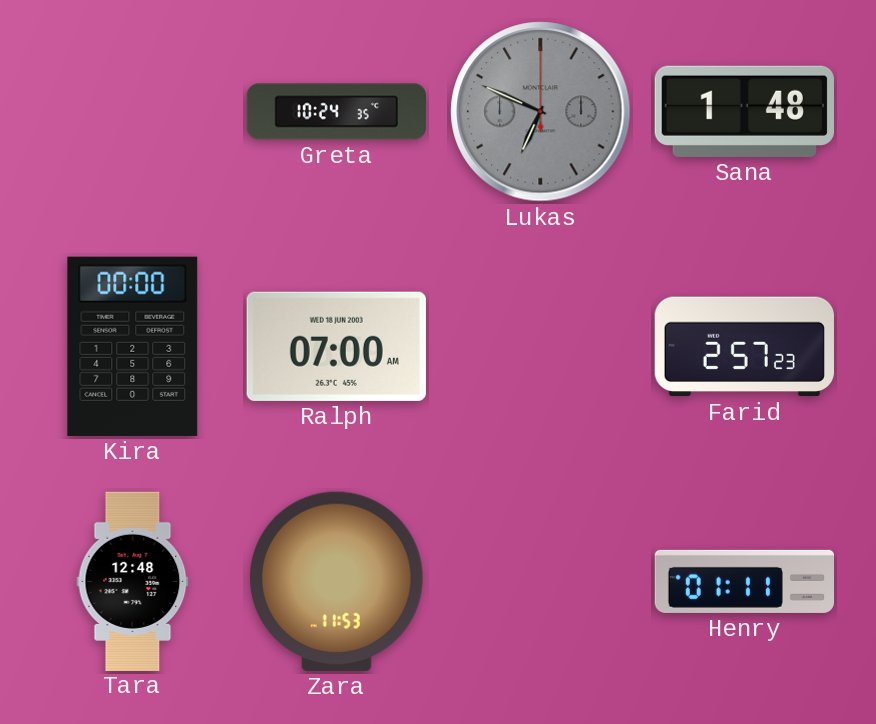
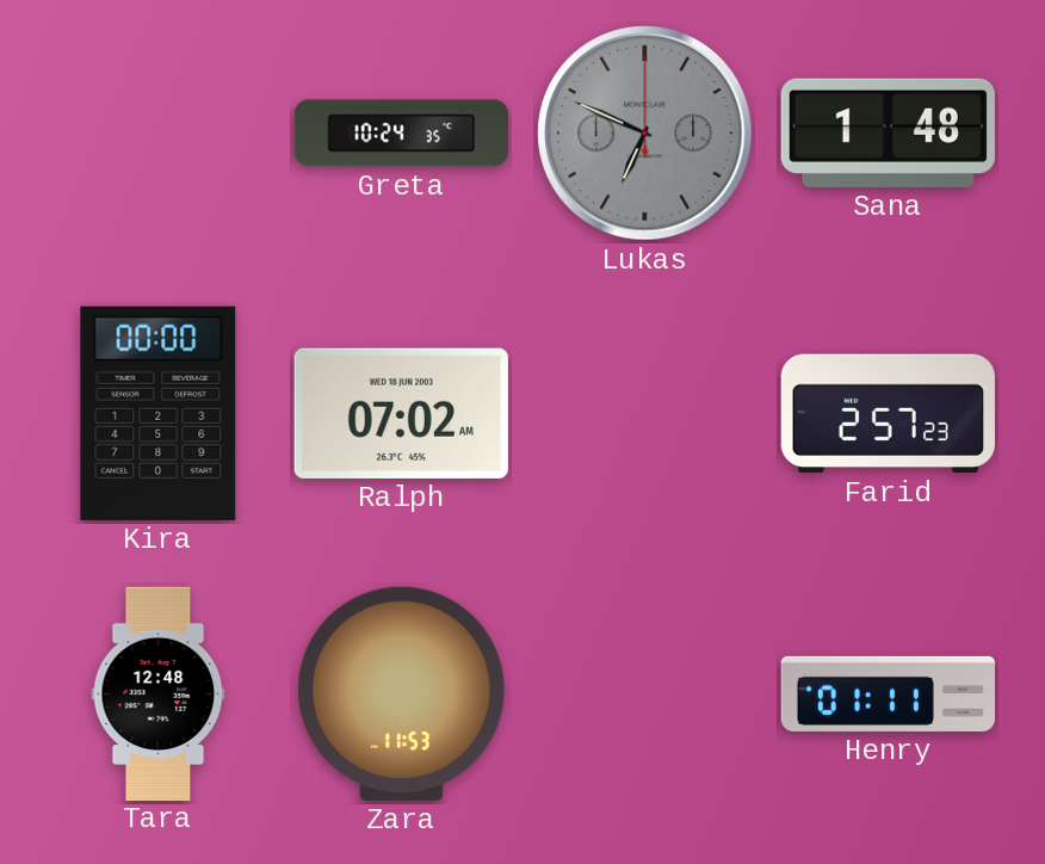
Ralph: 07:00 -> 07:02 (401, 413)
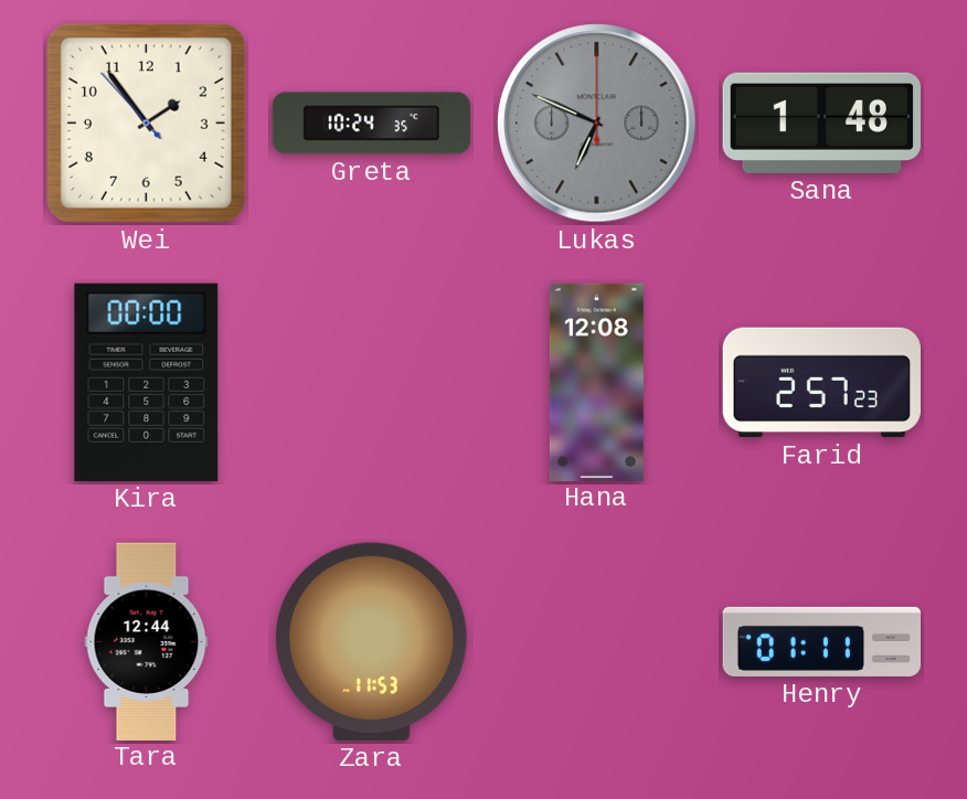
Wei: none -> 1:53 (146, 122)
Ralph: 07:02 -> none (401, 413)
Hana: none -> 12:08 (596, 382)
Tara: 12:48 -> 12:44 (147, 641)
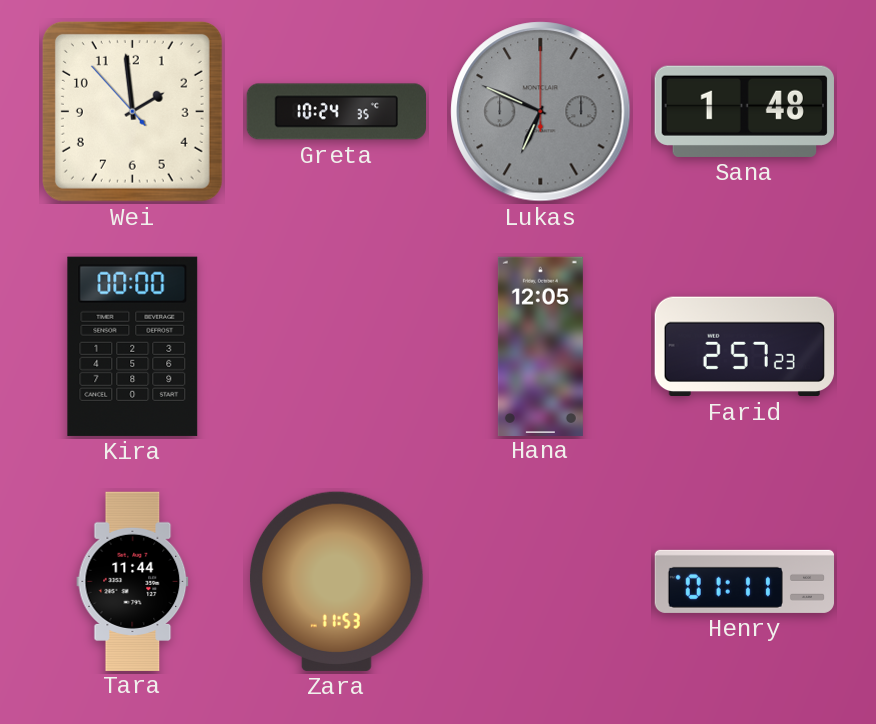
Wei: 1:53 -> 1:58 (132, 111)
Hana: 12:08 -> 12:05 (540, 346)
Tara: 12:44 -> 11:44 (133, 581)
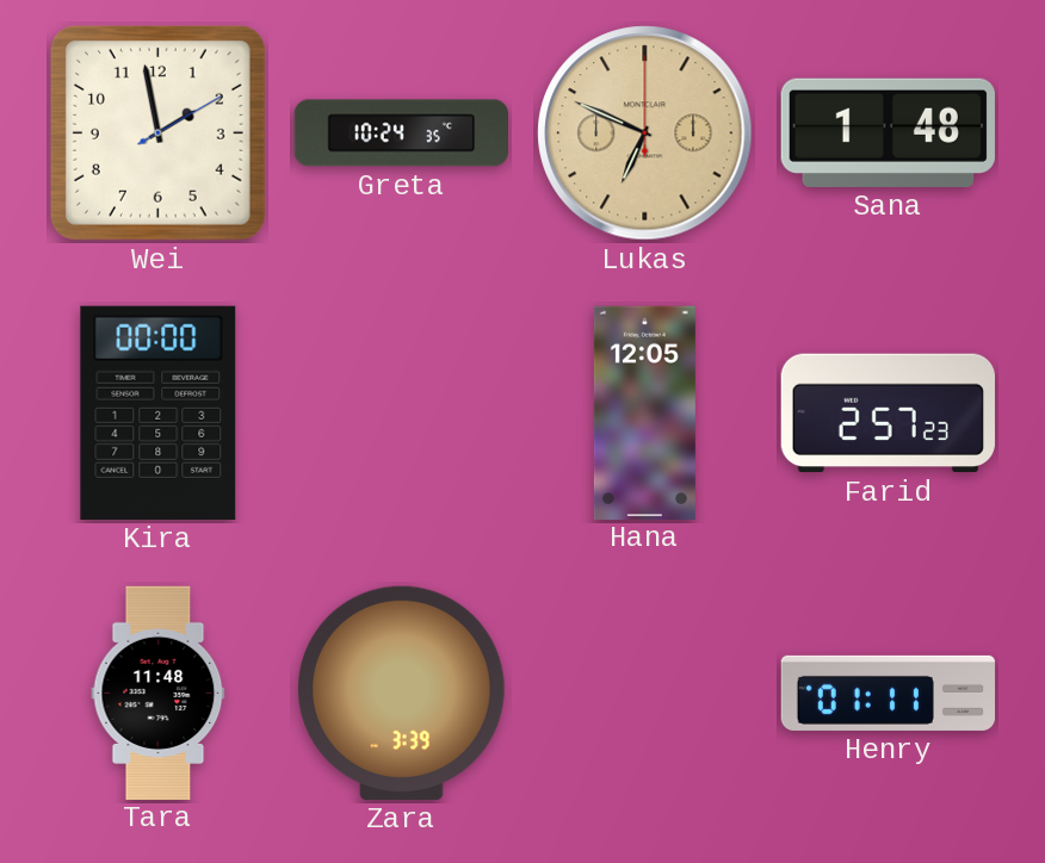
Wei: 1:58:53 -> 1:58:10 (157, 132)
Lukas dial: grey -> champagne (645, 134)
Tara: 11:44 -> 11:48 (159, 693)
Zara: 11:53 -> 3:39 (402, 693)
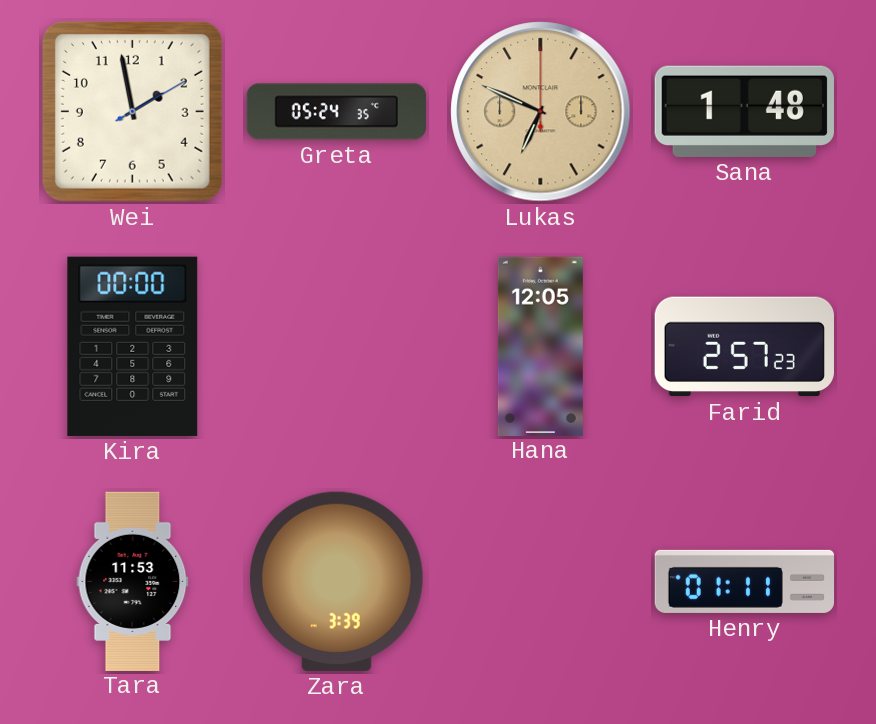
Greta: 10:24 -> 05:24 (336, 112)
Tara: 11:48 -> 11:53 (133, 581)
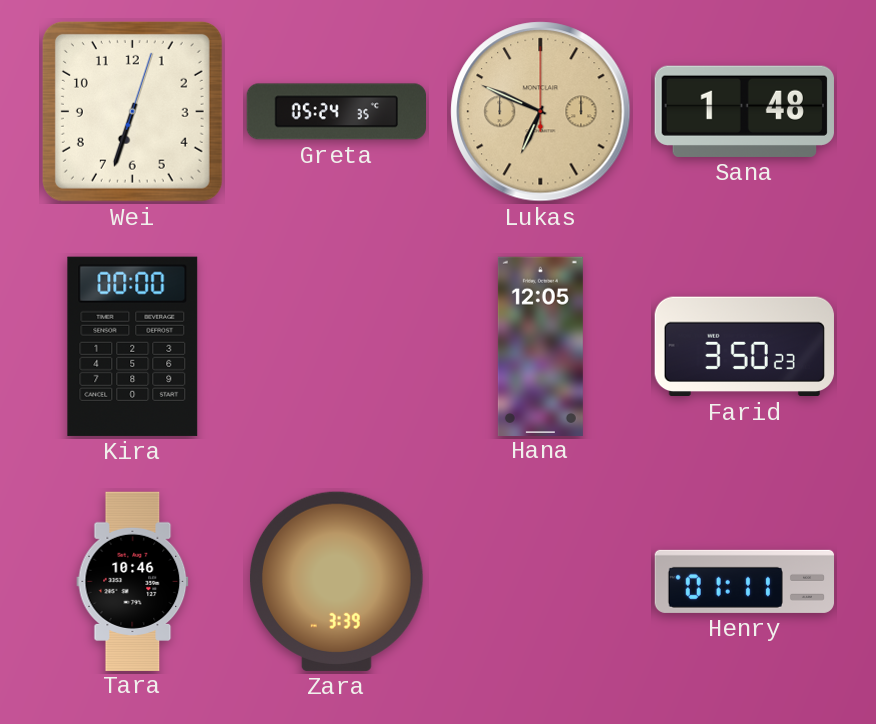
Wei: 1:58 -> 6:33 (132, 111)
Farid: 2:57 -> 3:50 (744, 347)
Tara: 11:53 -> 10:46 (133, 581)
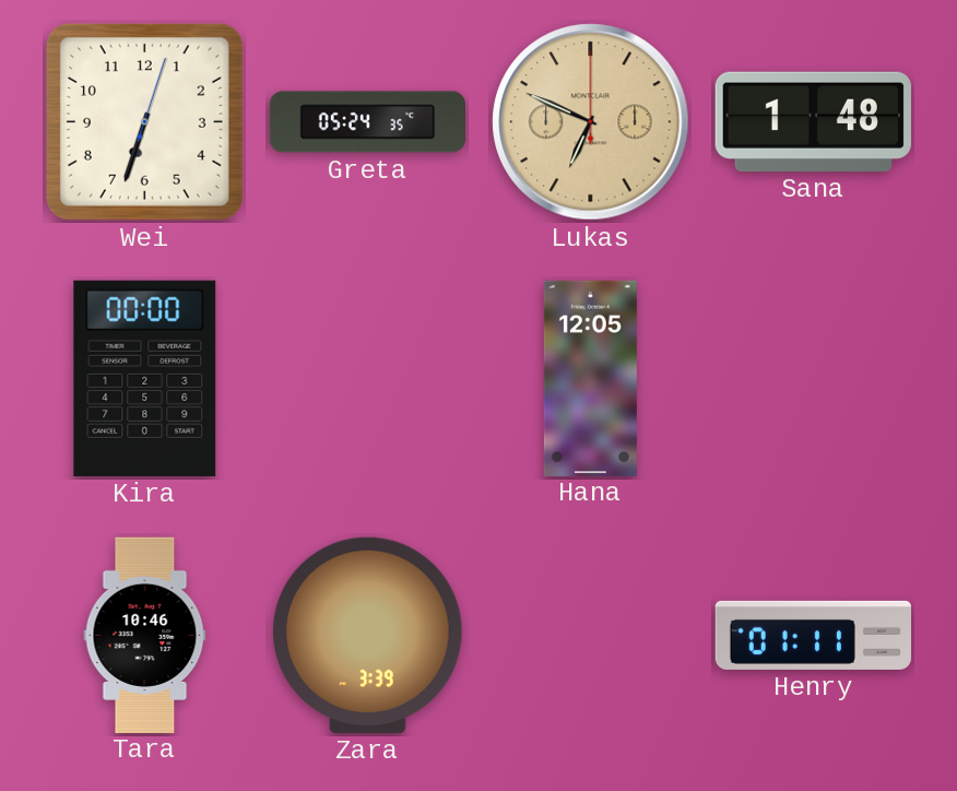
Farid: 3:50 -> none (744, 347)
